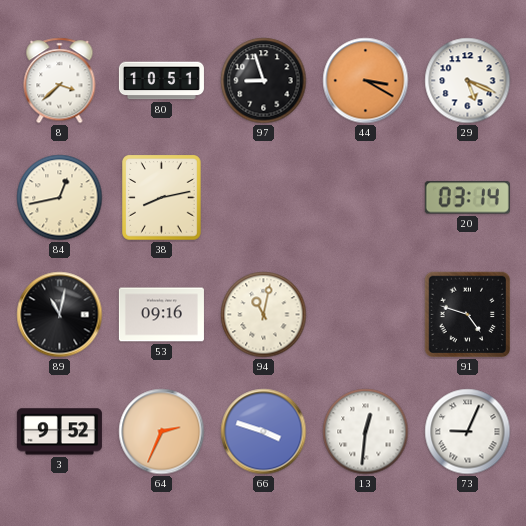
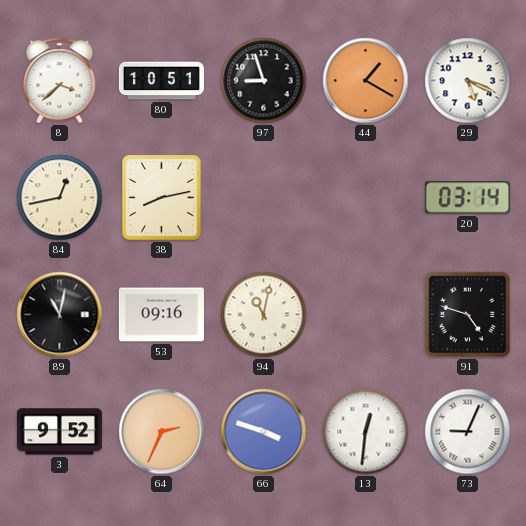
44: 3:20 -> 1:20 (366, 81)
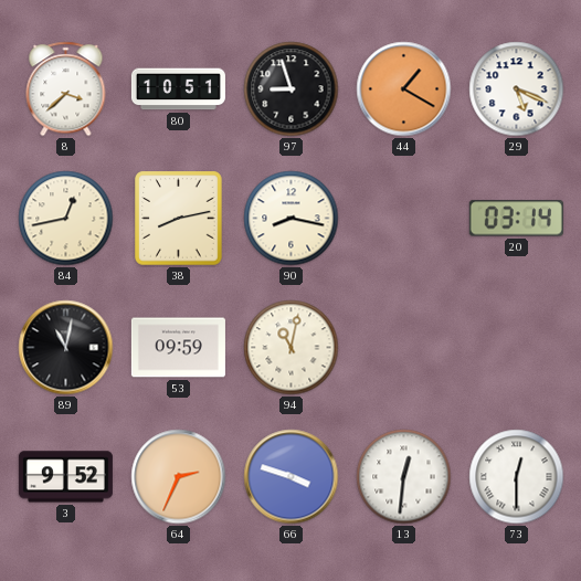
90: none -> 8:17 (292, 219)
53: 09:16 -> 09:59 (178, 348)
91: 4:48 -> none (468, 315)
73: 9:04 -> 12:30 (517, 477)
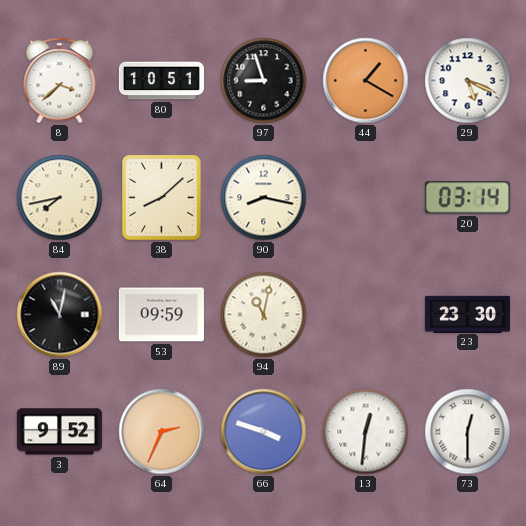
84: 12:43 -> 7:43 (60, 198)
38: 8:13 -> 8:08 (162, 198)
23: none -> 23:30 (467, 314)
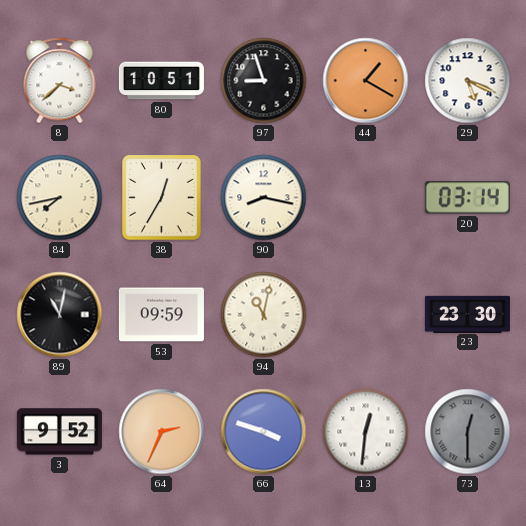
38: 8:08 -> 12:35 (162, 198)
73 dial: white -> grey (468, 432)
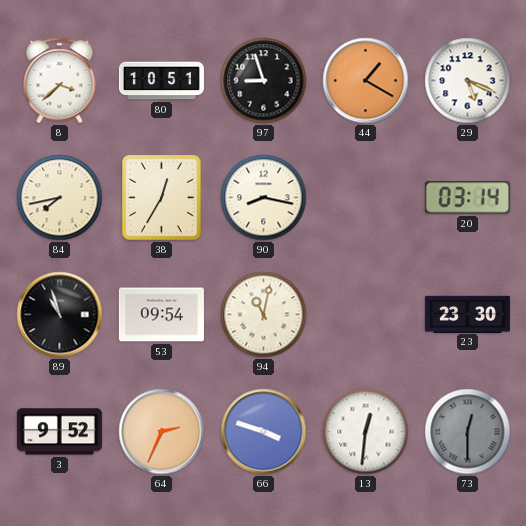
89: 11:02 -> 10:57 (60, 315)
53: 09:59 -> 09:54 (161, 315)
